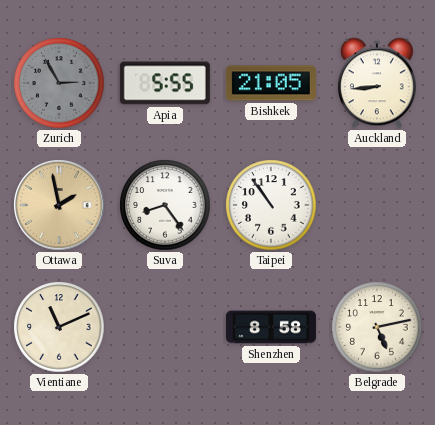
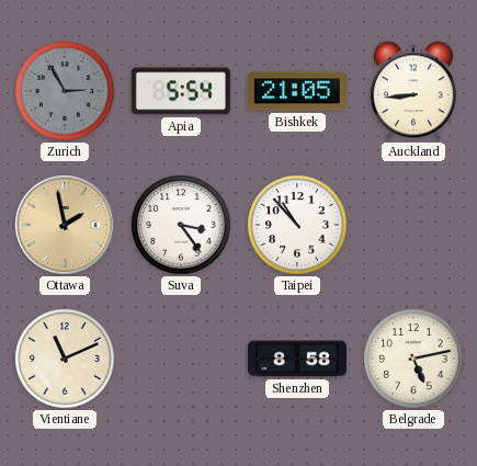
Apia: 5:55 -> 5:54 (181, 91)
Suva: 8:24 -> 3:24 (181, 225)
Taipei: 10:54 -> 10:53 (297, 225)
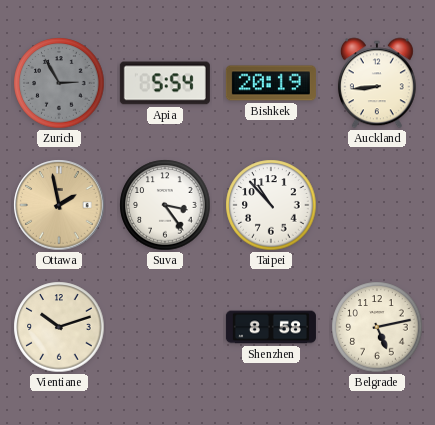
Bishkek: 21:05 -> 20:19 (271, 83)
Vientiane: 11:11 -> 10:12 (59, 327)
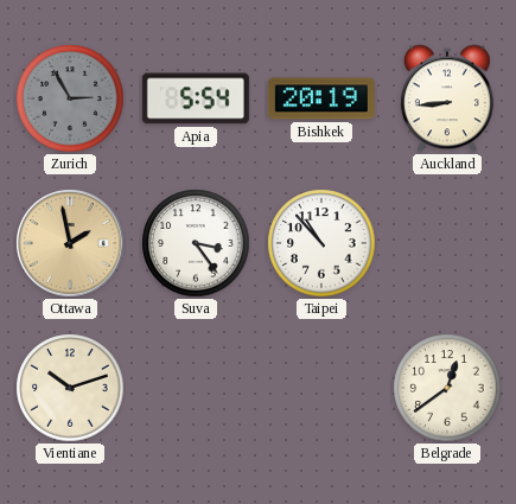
Shenzhen: 8:58 -> none (271, 327)
Belgrade: 5:13 -> 12:39 (447, 388)
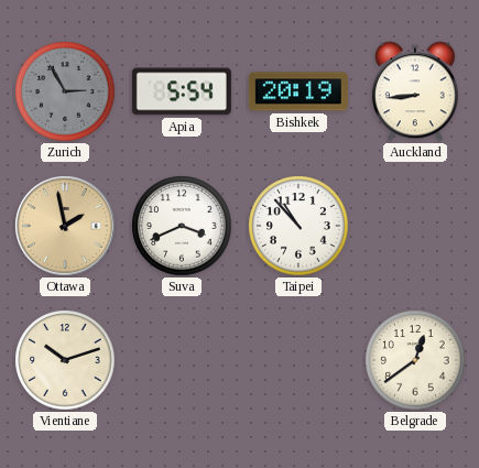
Suva: 3:24 -> 3:41 (182, 226)
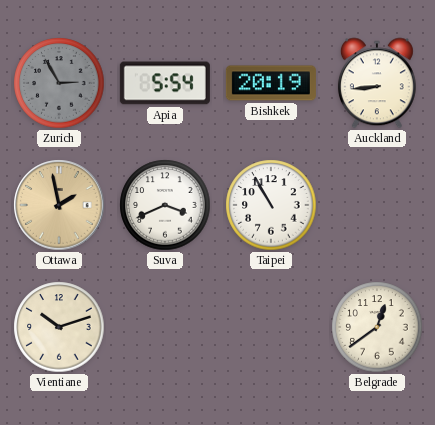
Taipei: 10:53 -> 10:55 (271, 205)
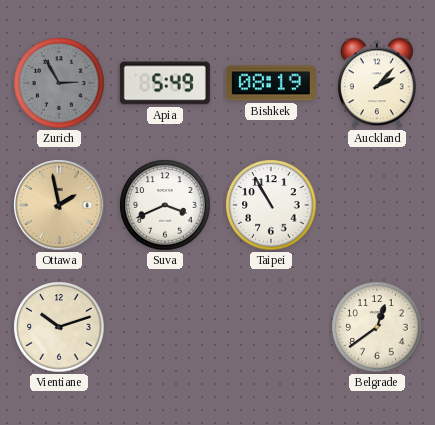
Apia: 5:54 -> 5:49 (165, 83)
Bishkek: 20:19 -> 08:19 (271, 83)
Auckland: 8:44 -> 2:07 (377, 83)
